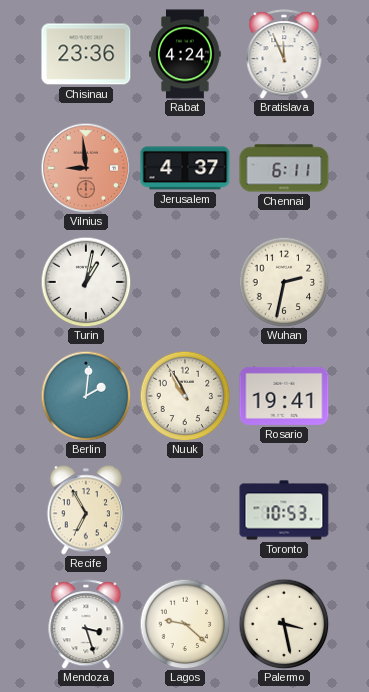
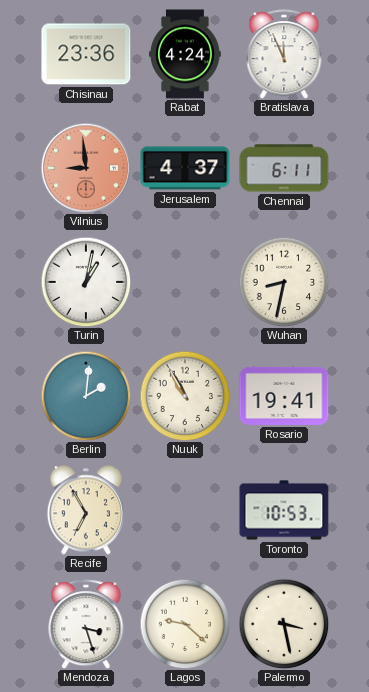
Wuhan: 2:32 -> 8:32 (284, 282)
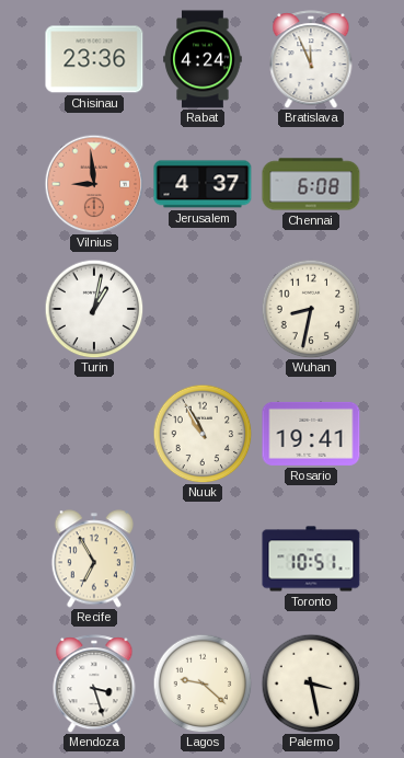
Chennai: 6:11 -> 6:08 (311, 184)
Berlin: 2:01 -> none (86, 396)
Toronto: 10:53 -> 10:51 (311, 559)
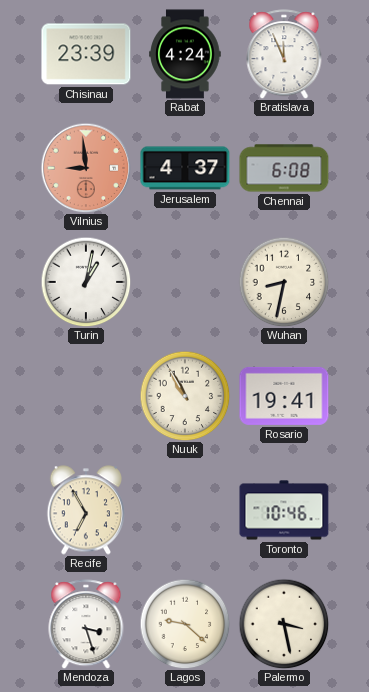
Chisinau: 23:36 -> 23:39 (86, 54)
Toronto: 10:51 -> 10:46 (284, 510)
